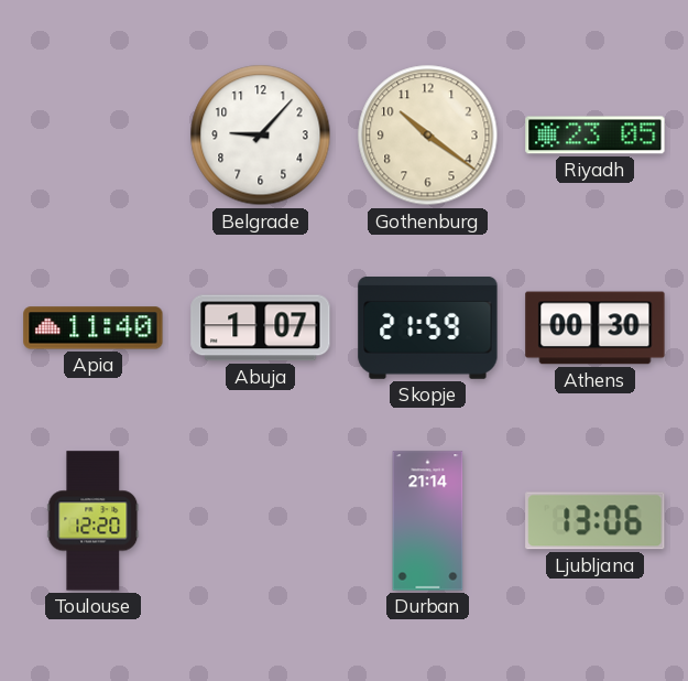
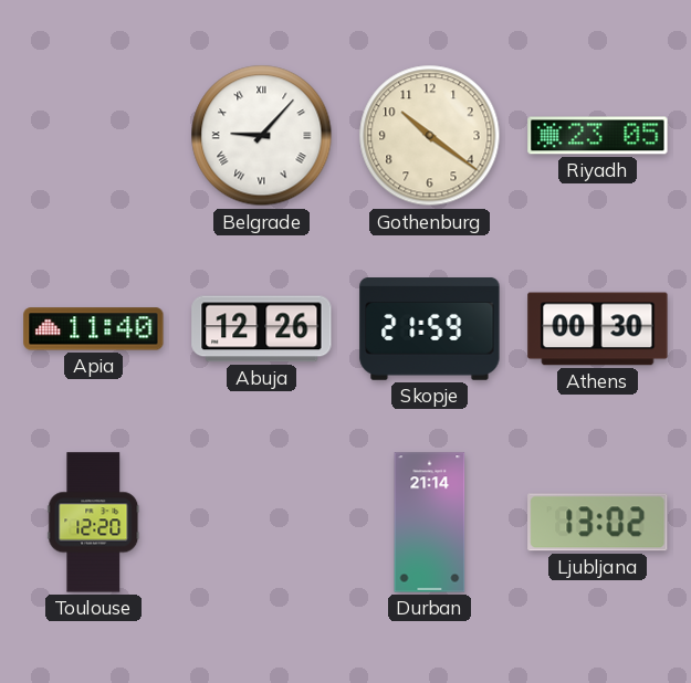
Belgrade numerals: Arabic -> Roman (262, 136)
Abuja: 1:07 -> 12:26 (262, 329)
Ljubljana: 13:06 -> 13:02 (598, 523)
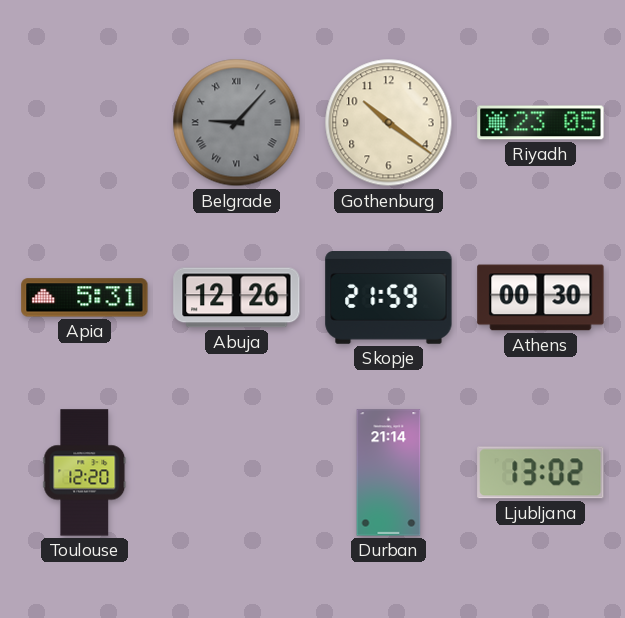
Belgrade dial: white -> grey (237, 123)
Apia: 11:40 -> 5:31 (85, 298)
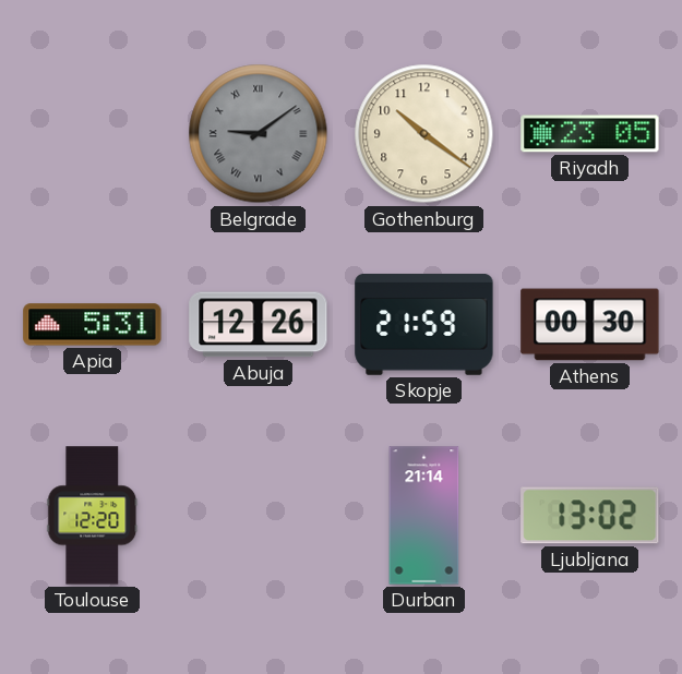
Belgrade: 9:07 -> 9:09 (259, 134)
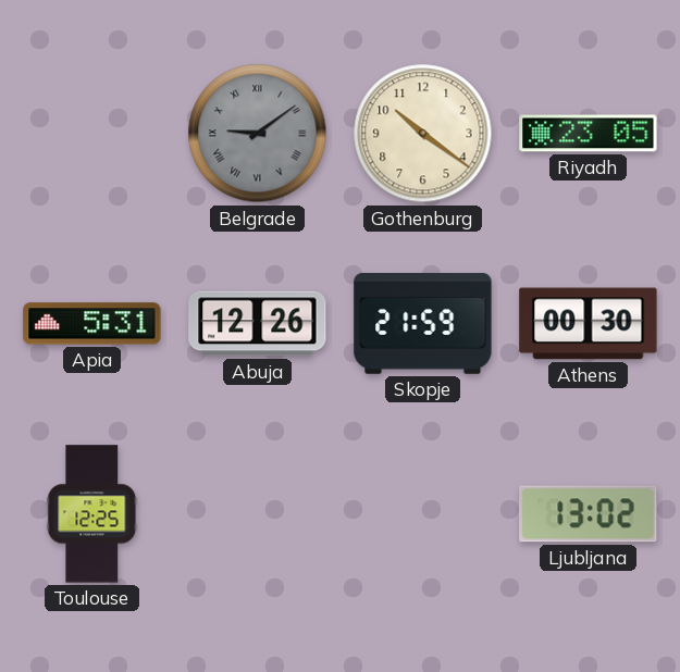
Toulouse: 12:20 -> 12:25 (92, 514)
Durban: 21:14 -> none (424, 516)
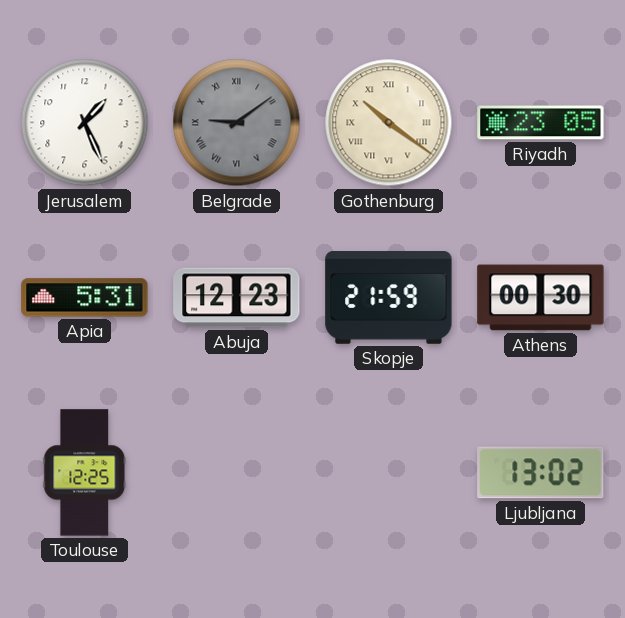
Jerusalem: none -> 1:26 (85, 123)
Gothenburg numerals: Arabic -> Roman (389, 123)
Abuja: 12:26 -> 12:23 (237, 298)
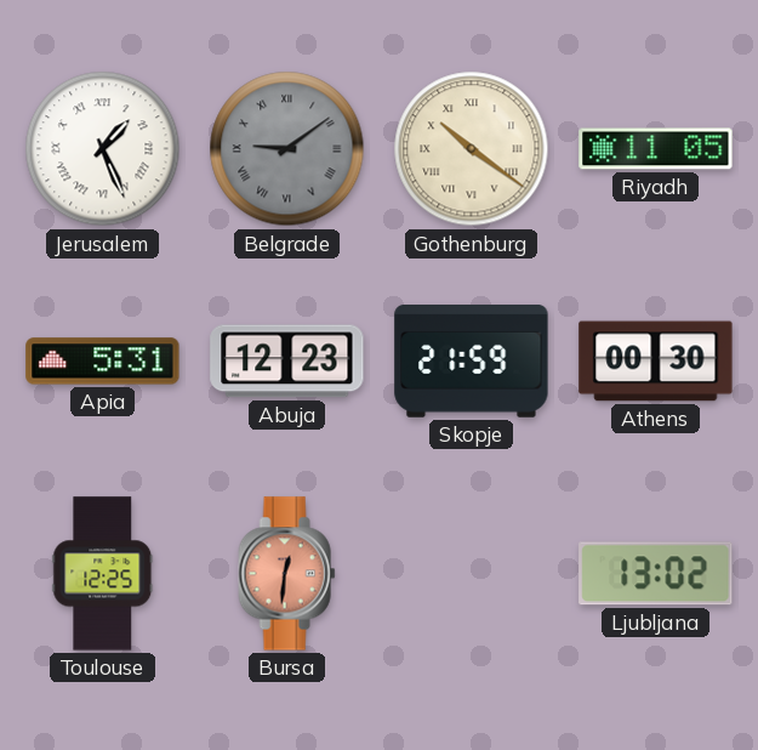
Jerusalem numerals: Arabic -> Roman (103, 149)
Riyadh: 23:05 -> 11:05 (656, 149)
Bursa: none -> 12:31 (287, 574)
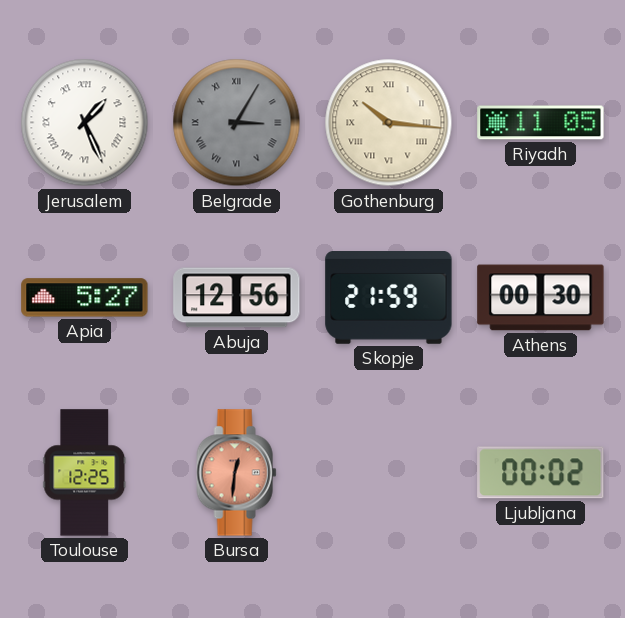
Belgrade: 9:09 -> 3:05 (237, 123)
Gothenburg: 10:21 -> 10:16 (389, 123)
Apia: 5:31 -> 5:27 (85, 298)
Abuja: 12:23 -> 12:56 (237, 298)
Ljubljana: 13:02 -> 00:02 (541, 473)
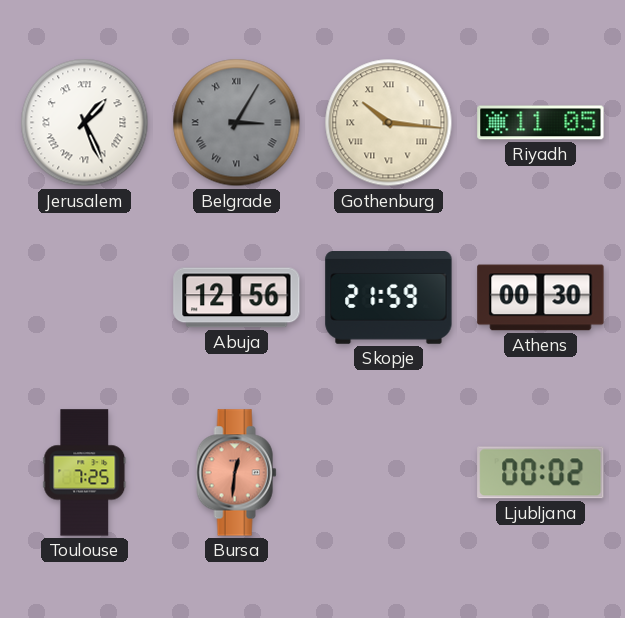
Apia: 5:27 -> none (85, 298)
Toulouse: 12:25 -> 7:25 (85, 473)
